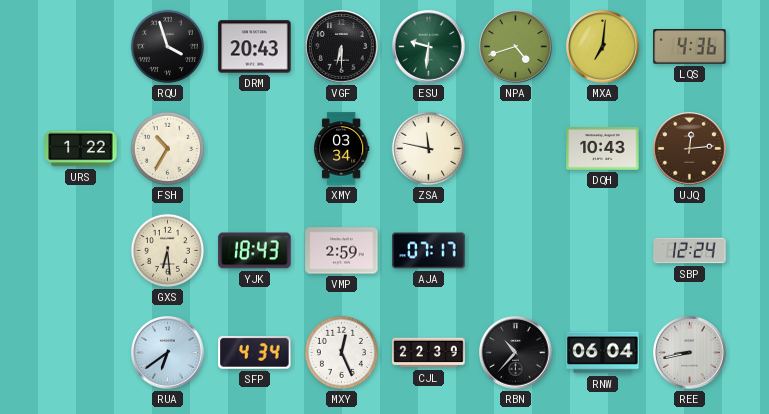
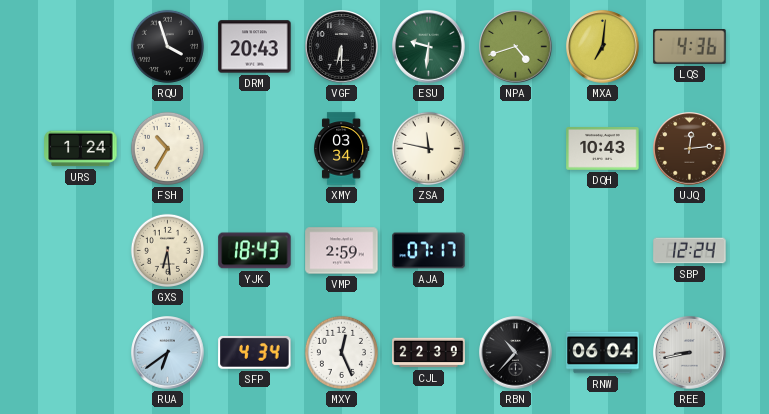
URS: 1:22 -> 1:24 (81, 149)
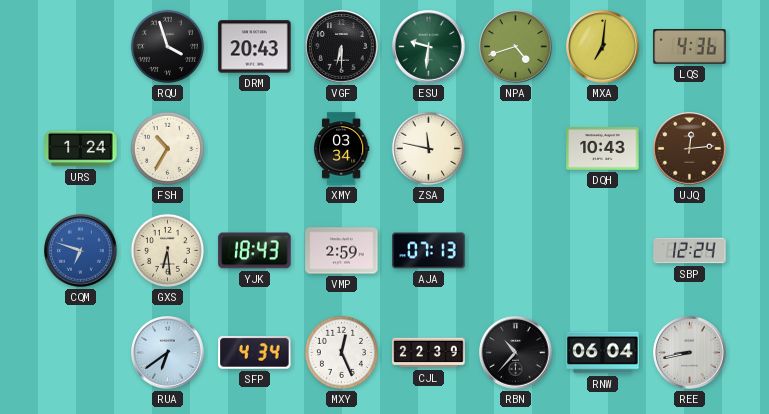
CQM: none -> 6:48 (81, 251)
AJA: 07:17 -> 07:13 (429, 251)
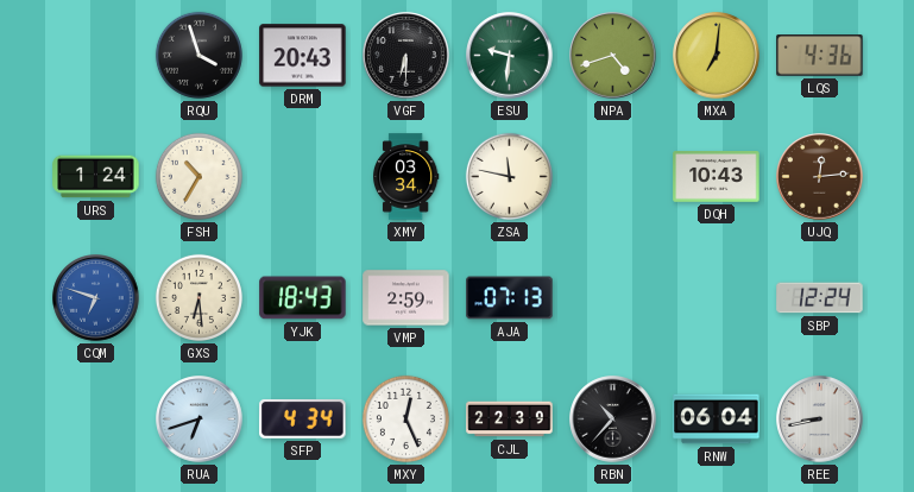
RUA: 6:39 -> 6:42 (200, 420)
